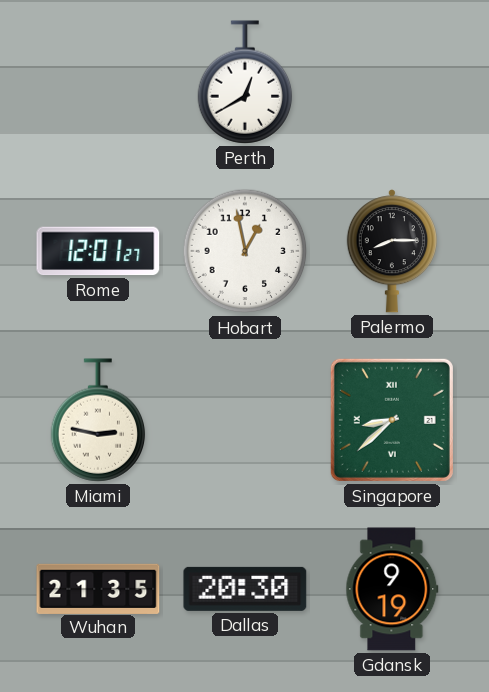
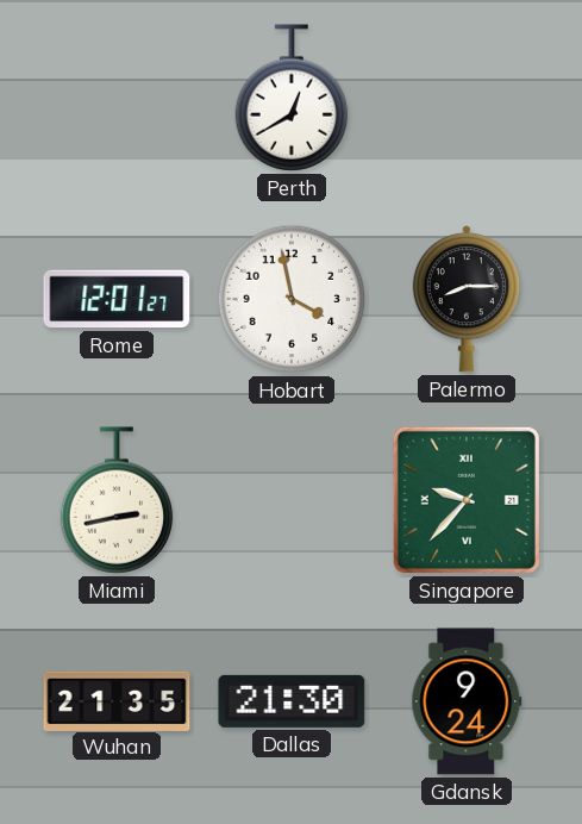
Hobart: 12:58 -> 3:58 (292, 299)
Miami: 2:47 -> 2:43 (117, 500)
Singapore: 8:38 -> 9:37 (467, 500)
Dallas: 20:30 -> 21:30 (292, 701)
Gdansk: 9:19 -> 9:24 (467, 701)
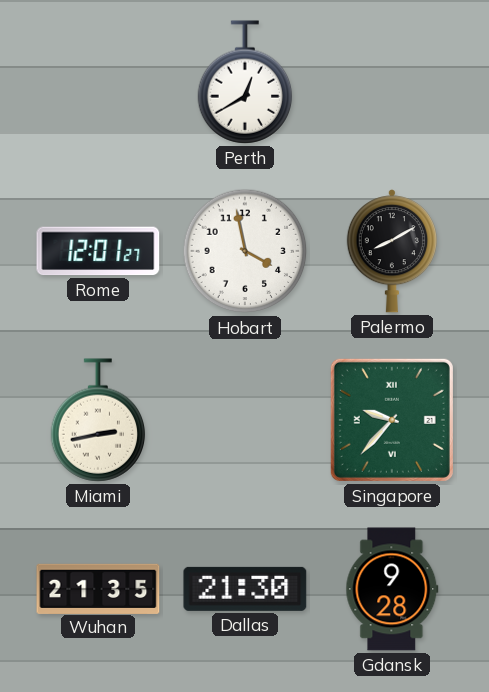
Palermo: 8:15 -> 8:10 (392, 251)
Gdansk: 9:24 -> 9:28 (392, 589)
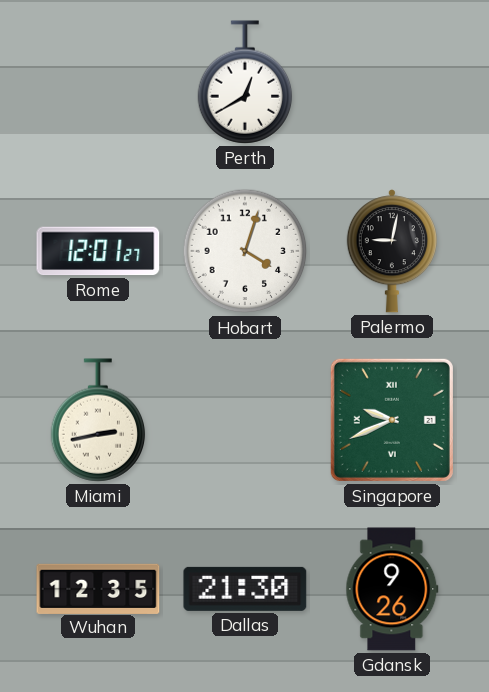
Hobart: 3:58 -> 4:03 (245, 251)
Palermo: 8:10 -> 9:02 (392, 251)
Singapore: 9:37 -> 9:41 (392, 420)
Wuhan: 21:35 -> 12:35 (98, 588)
Gdansk: 9:28 -> 9:26 (392, 589)
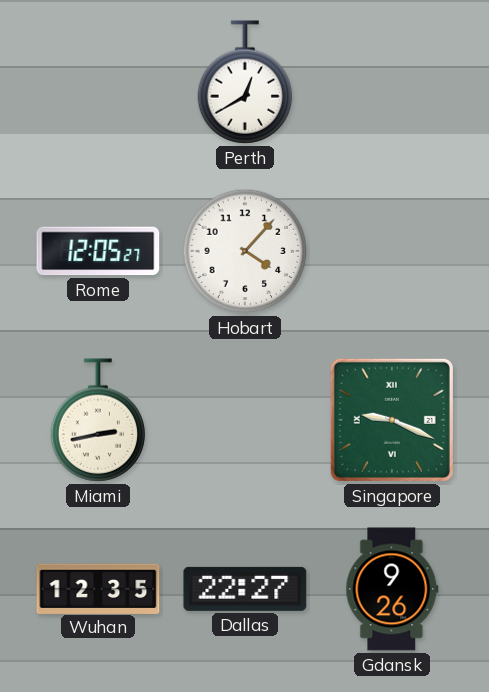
Rome: 12:01 -> 12:05 (98, 251)
Hobart: 4:03 -> 4:07 (245, 251)
Palermo: 9:02 -> none (392, 251)
Singapore: 9:41 -> 9:19 (392, 420)
Dallas: 21:30 -> 22:27 (245, 589)
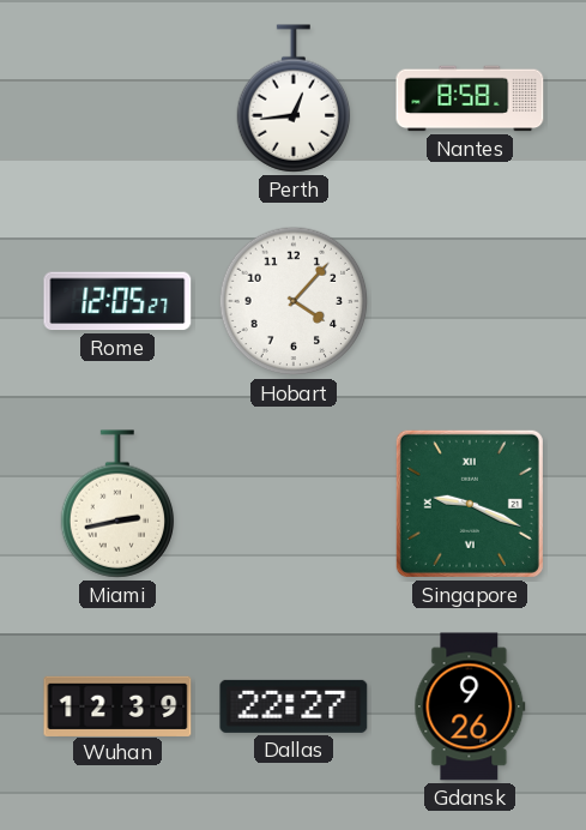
Perth: 12:40 -> 12:44 (294, 98)
Nantes: none -> 8:58 (470, 98)
Wuhan: 12:35 -> 12:39 (117, 705)
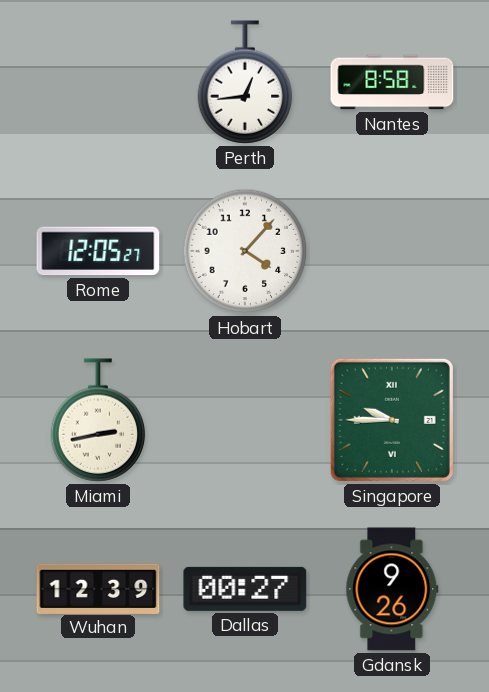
Singapore: 9:19 -> 9:45 (392, 420)
Dallas: 22:27 -> 00:27 (245, 589)
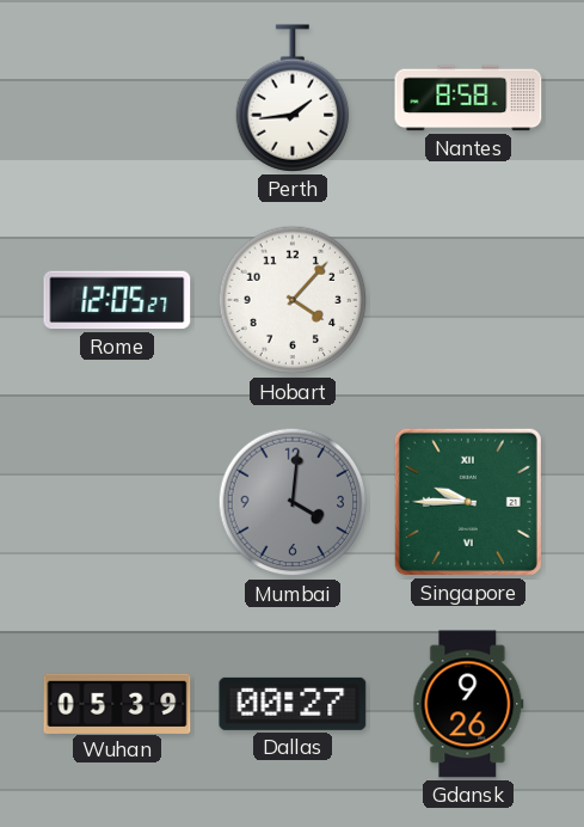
Perth: 12:44 -> 1:44 (293, 98)
Miami: 2:43 -> none (98, 420)
Mumbai: none -> 4:01 (293, 502)
Wuhan: 12:39 -> 05:39 (117, 703)
